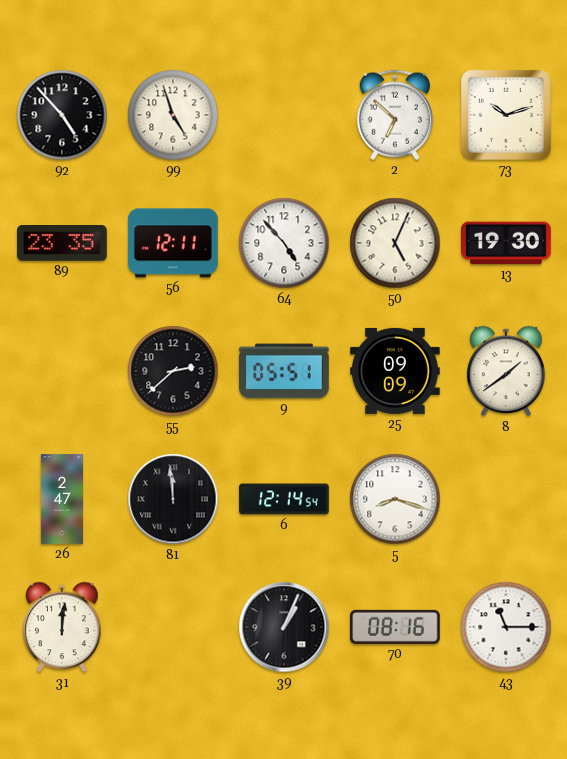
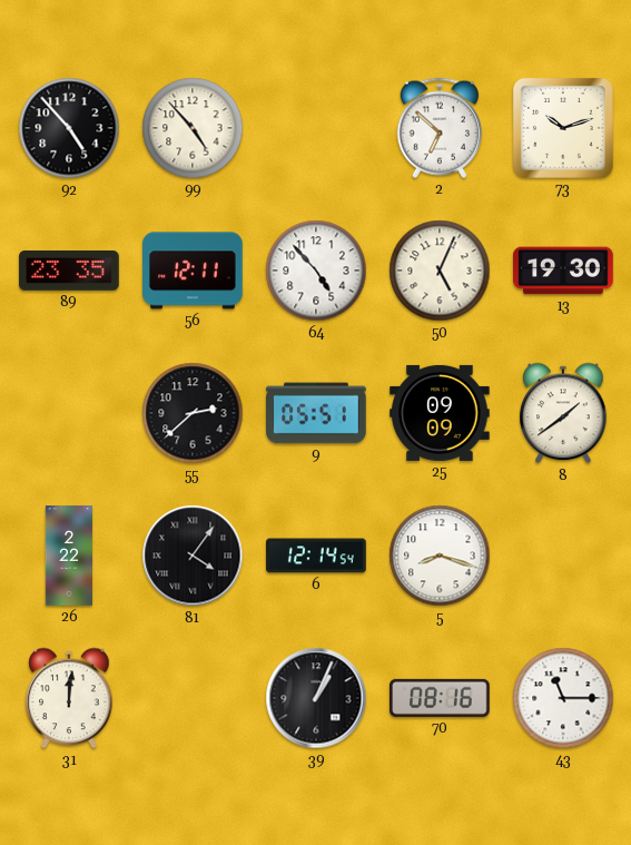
99: 4:57 -> 4:53 (193, 128)
26: 2:47 -> 2:22 (68, 556)
81: 11:59 -> 4:06 (193, 556)
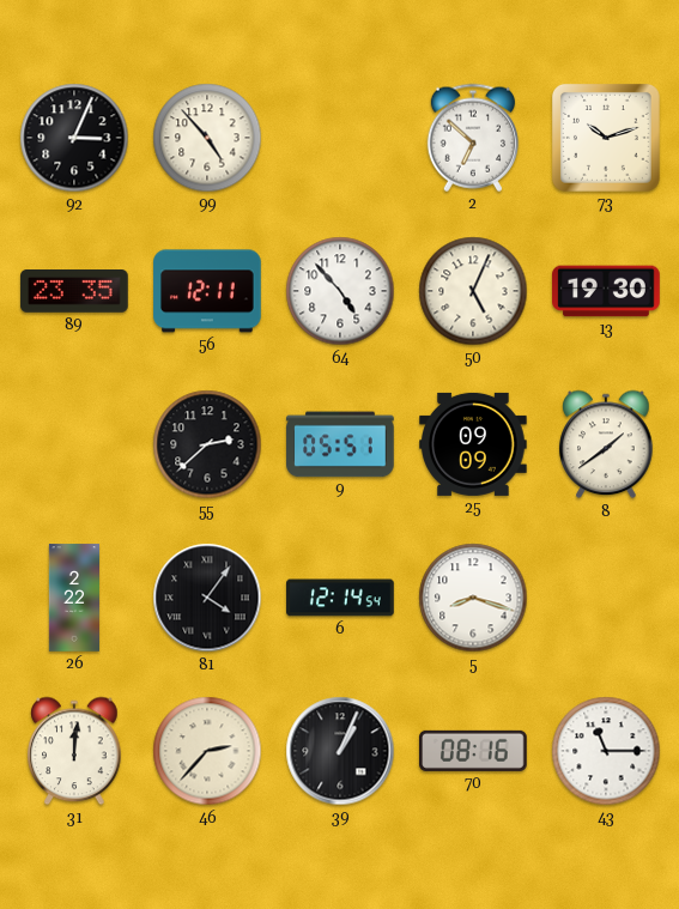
92: 4:53 -> 3:04 (74, 138)
46: none -> 2:37 (207, 751)
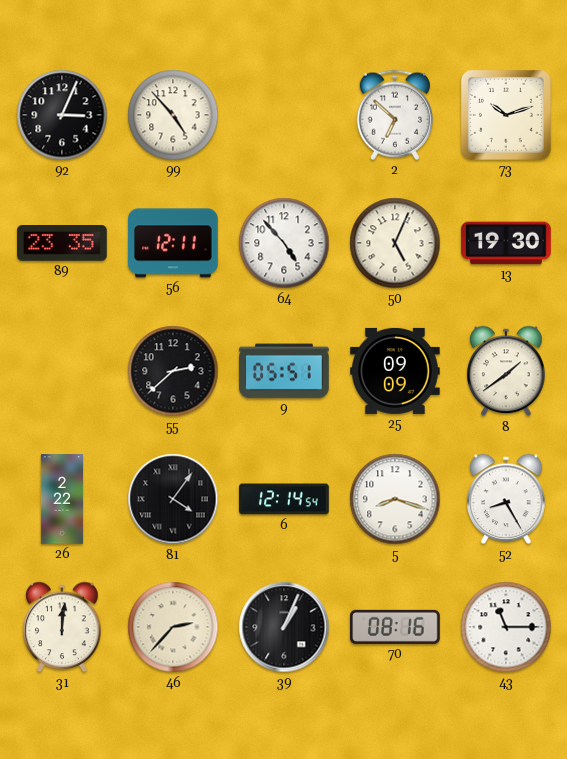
52: none -> 8:25 (506, 499)
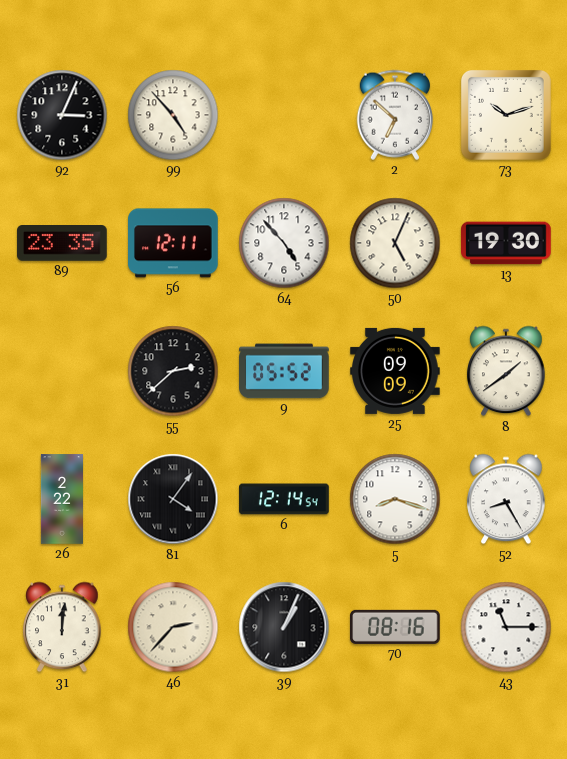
9: 05:51 -> 05:52 (284, 371)
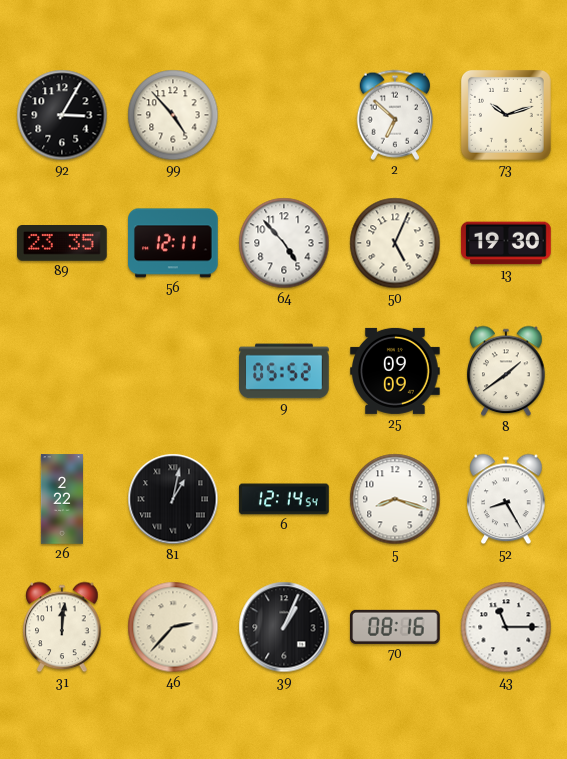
92: 3:04 -> 3:05 (62, 115)
55: 2:38 -> none (173, 371)
81: 4:06 -> 1:02 (173, 499)
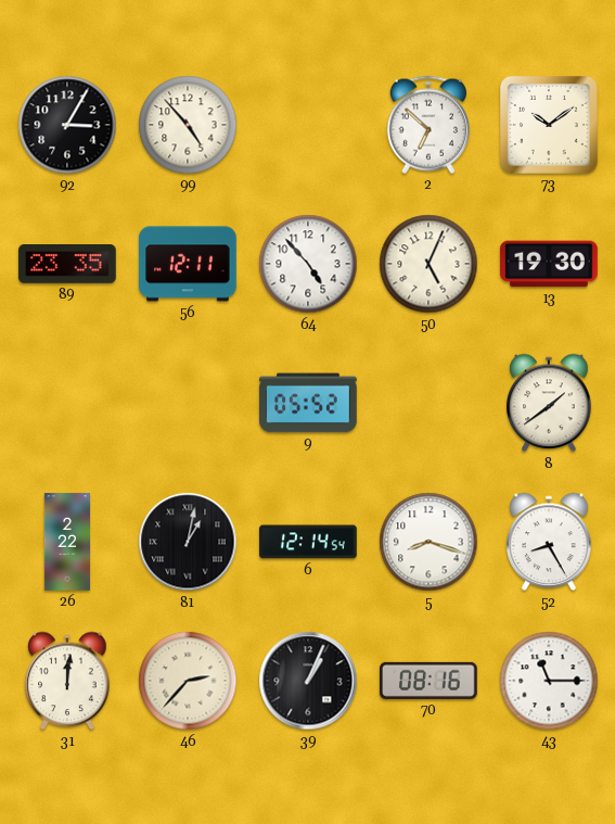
73: 10:12 -> 10:09 (549, 125)
25: 09:09 -> none (395, 371)
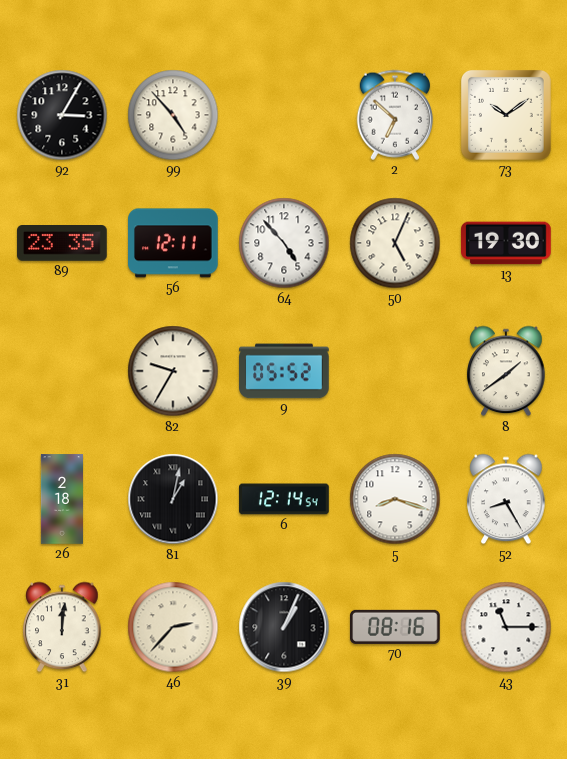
82: none -> 9:35 (173, 371)
26: 2:22 -> 2:18 (61, 499)
